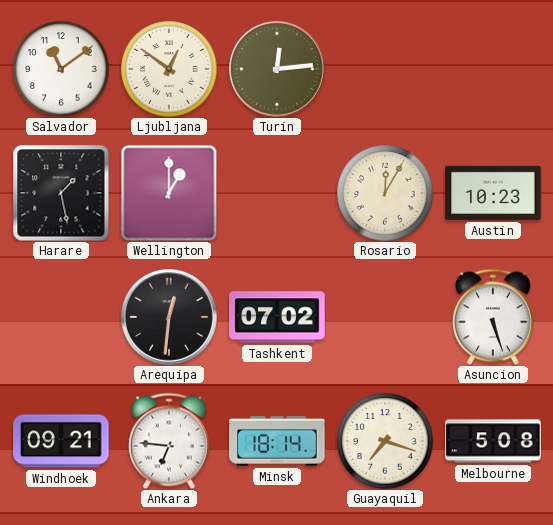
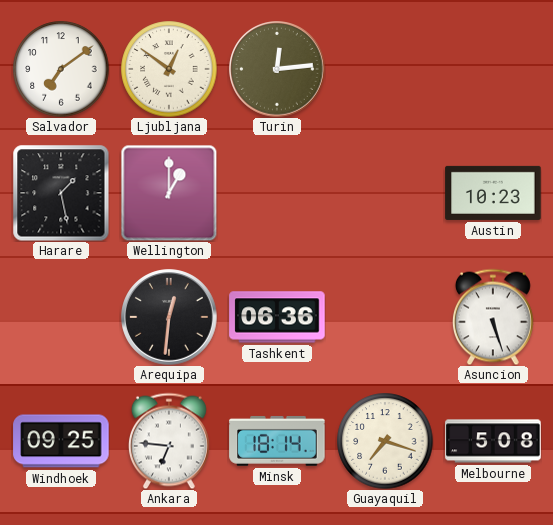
Salvador: 11:09 -> 7:09 (61, 69)
Rosario: 12:05 -> none (385, 193)
Tashkent: 07:02 -> 06:36 (277, 317)
Windhoek: 09:21 -> 09:25 (61, 441)
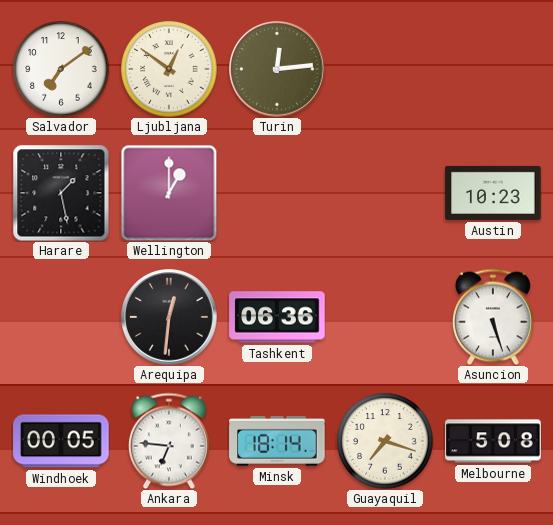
Windhoek: 09:25 -> 00:05 (61, 441)
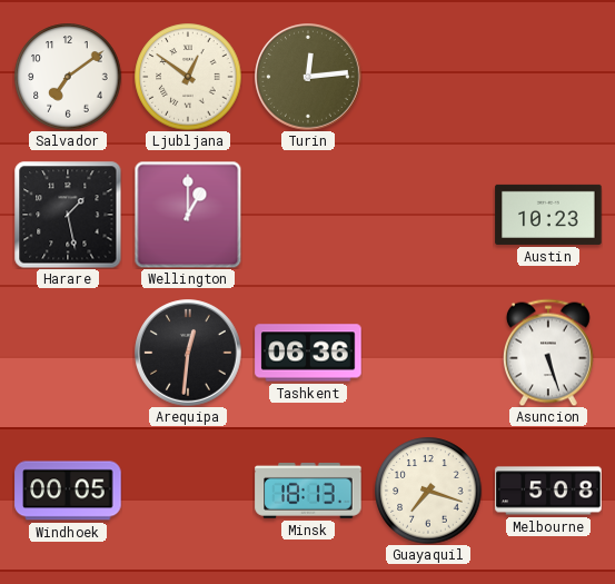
Ankara: 6:46 -> none (169, 441)
Minsk: 18:14 -> 18:13 (308, 491)
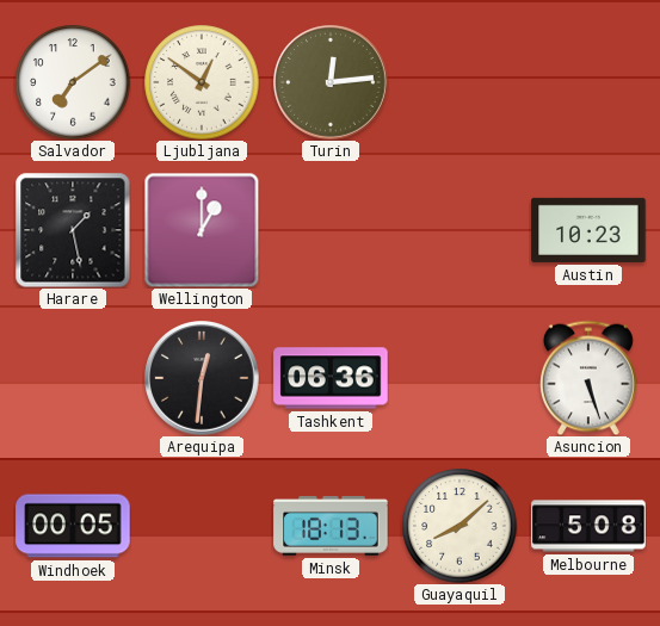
Guayaquil: 7:18 -> 8:08 (459, 526)
